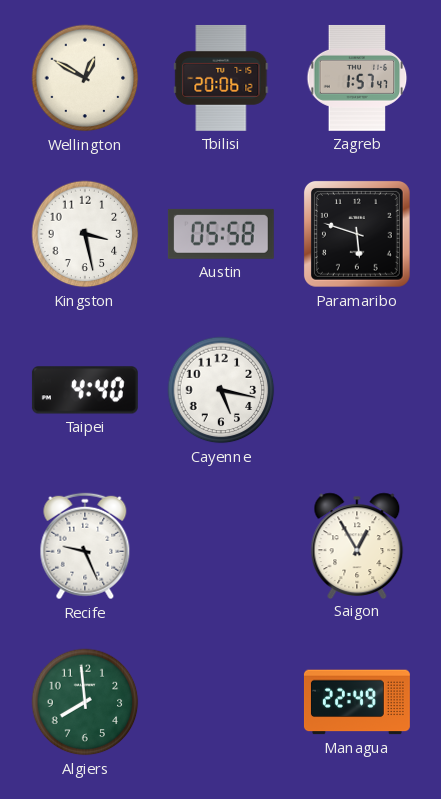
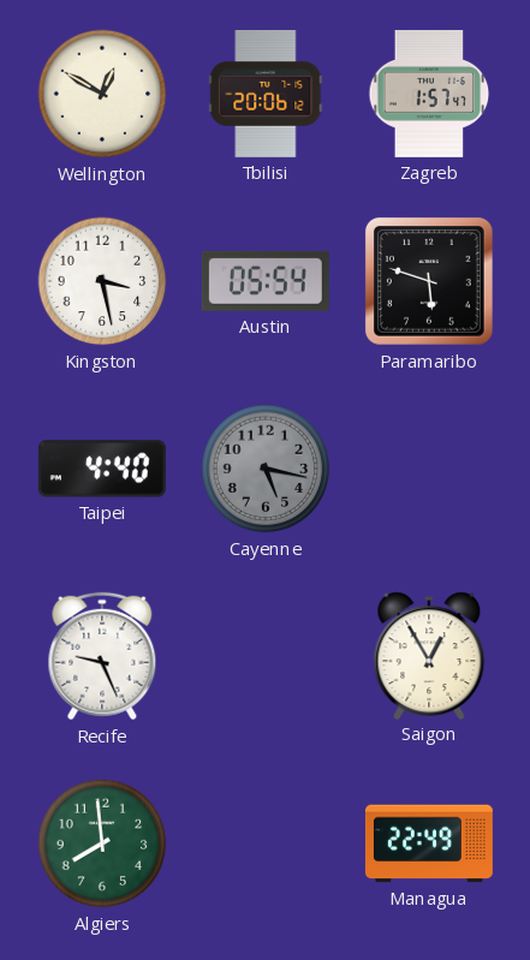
Austin: 05:58 -> 05:54 (266, 281)
Cayenne dial: white -> grey (266, 469)
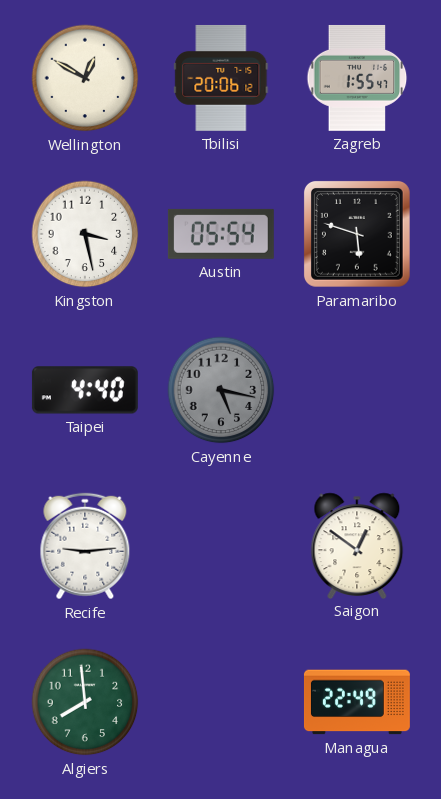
Zagreb: 1:57 -> 1:55 (357, 78)
Recife: 9:26 -> 9:14 (85, 546)
Saigon: 12:55 -> 12:51 (357, 545)
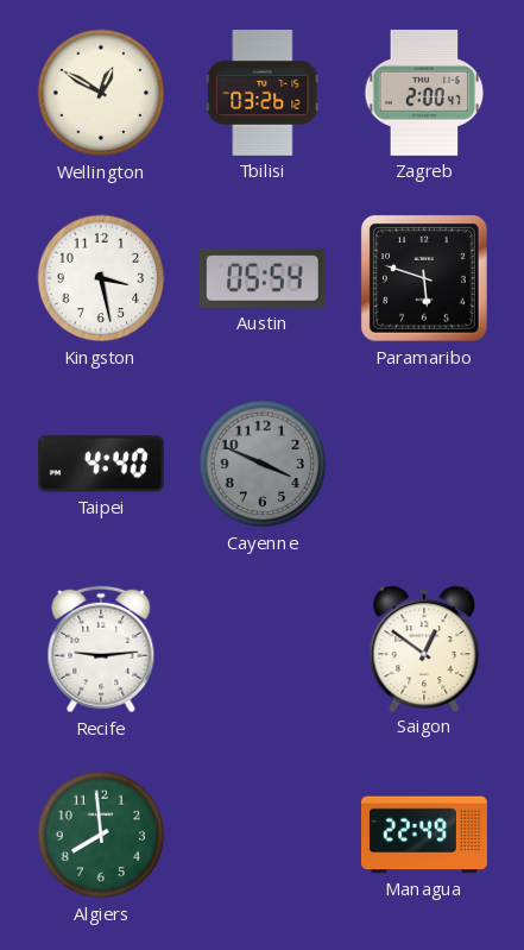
Tbilisi: 20:06 -> 03:26 (263, 93)
Zagreb: 1:55 -> 2:00 (424, 93)
Cayenne: 5:17 -> 3:49 (263, 464)
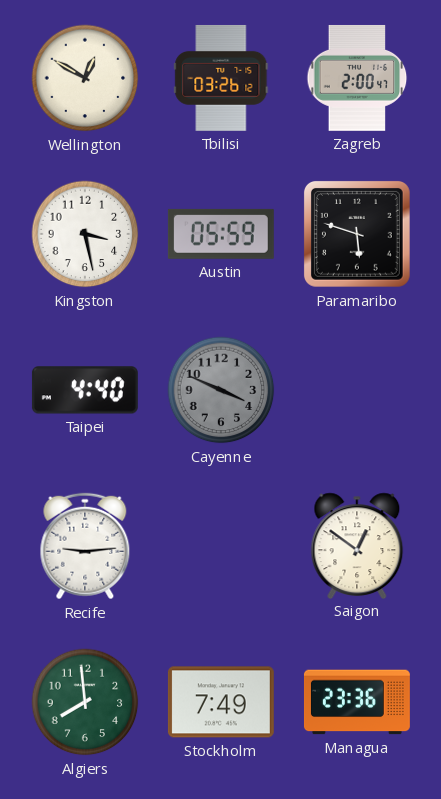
Austin: 05:54 -> 05:59 (221, 234)
Stockholm: none -> 7:49 (221, 702)
Managua: 22:49 -> 23:36 (357, 702)
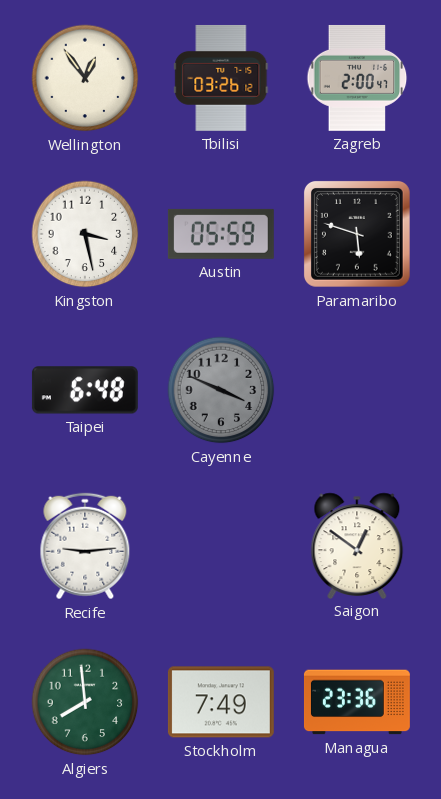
Wellington: 12:50 -> 12:54 (85, 78)
Taipei: 4:40 -> 6:48 (85, 390)
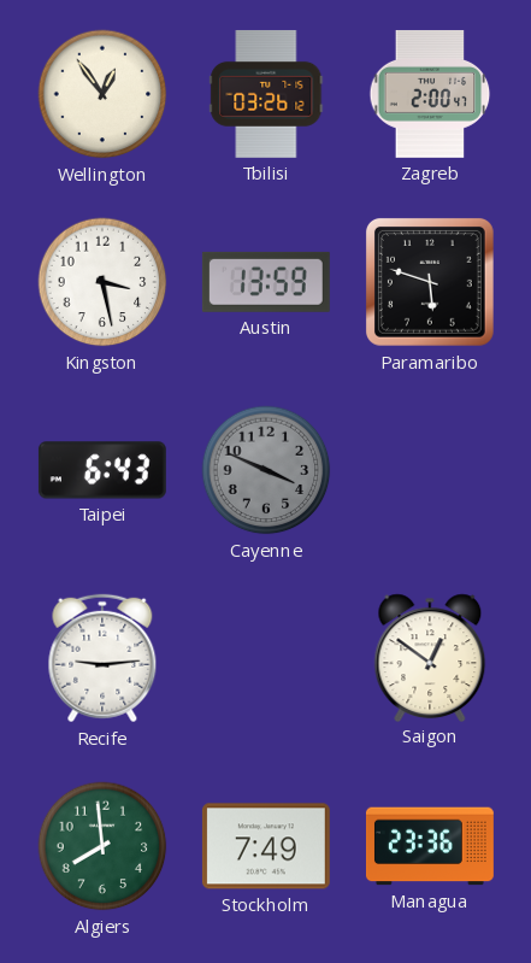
Austin: 05:59 -> 13:59 (266, 282)
Taipei: 6:48 -> 6:43 (102, 470)
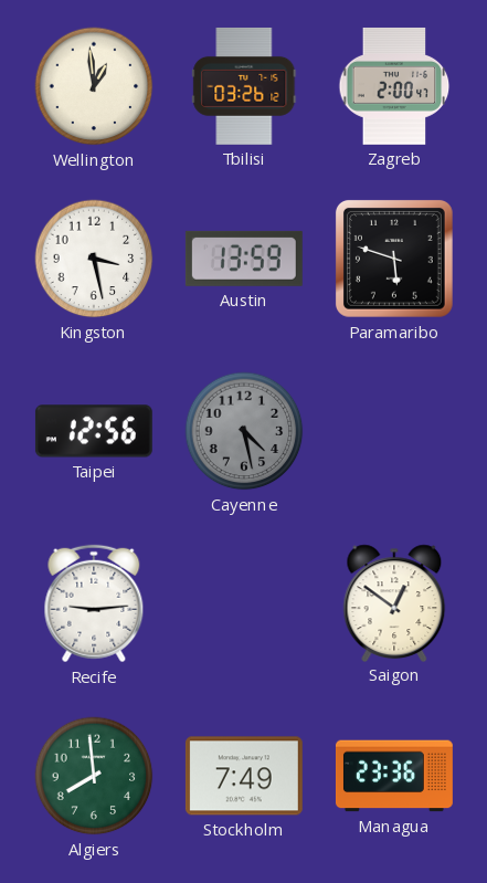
Wellington: 12:54 -> 12:59 (94, 86)
Taipei: 6:43 -> 12:56 (94, 431)
Cayenne: 3:49 -> 4:28 (244, 431)
